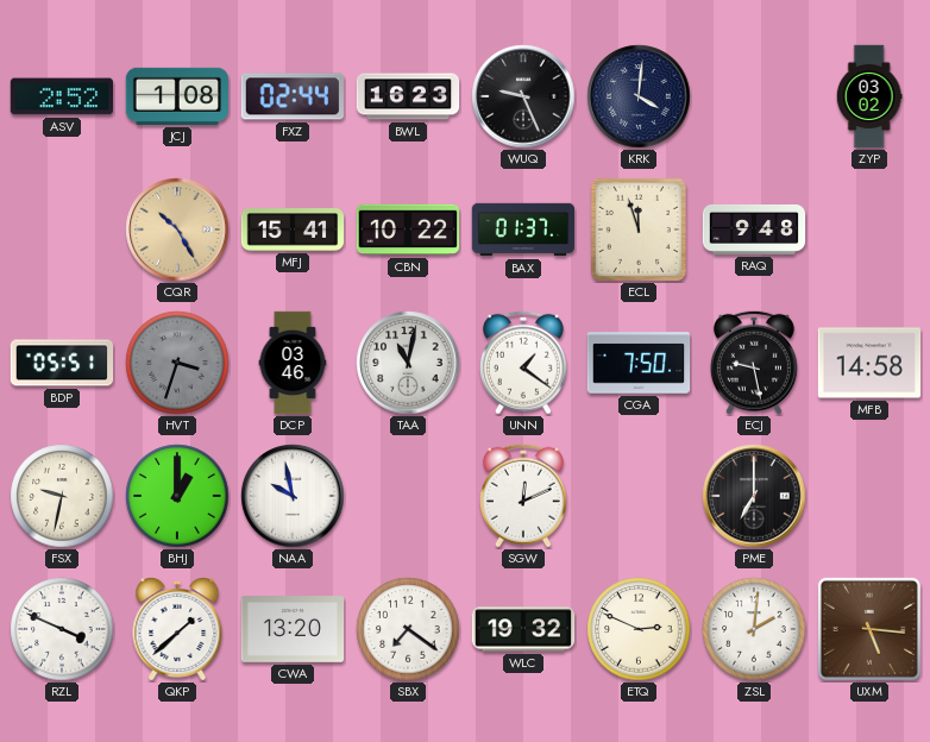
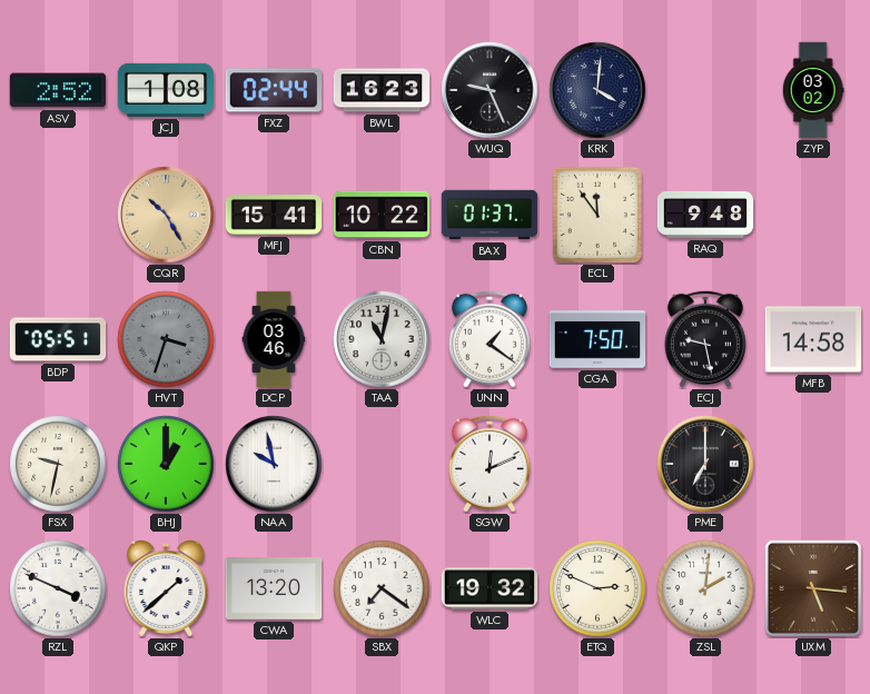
ECL: 11:57 -> 11:54 (597, 215)
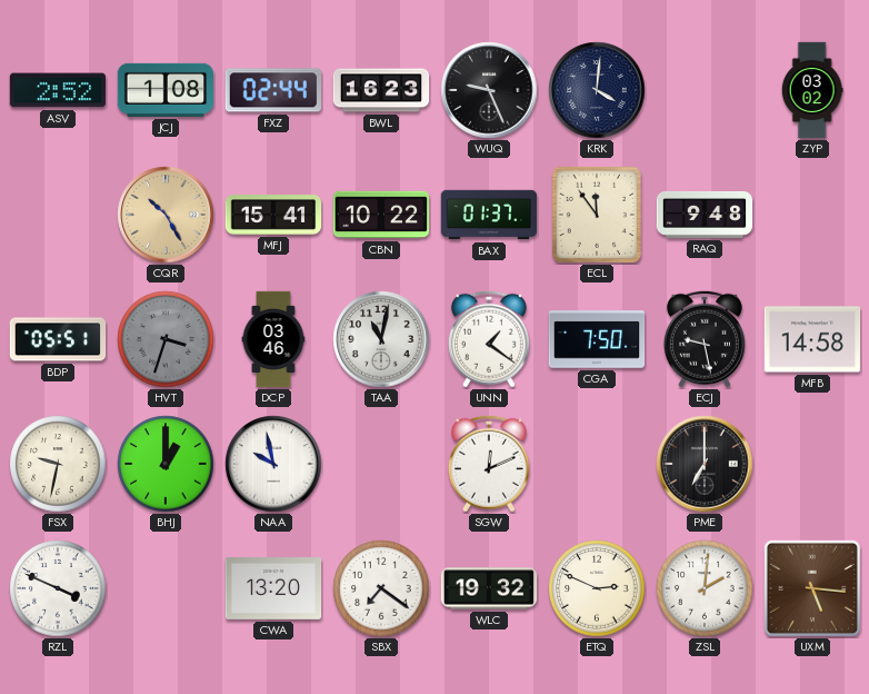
QKP: 1:38 -> none (166, 589)
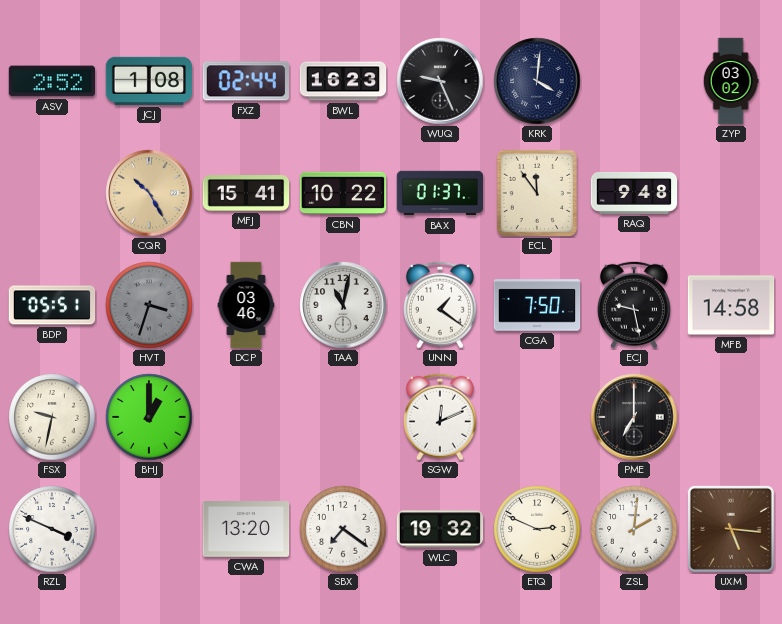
NAA: 9:58 -> none (273, 464)
